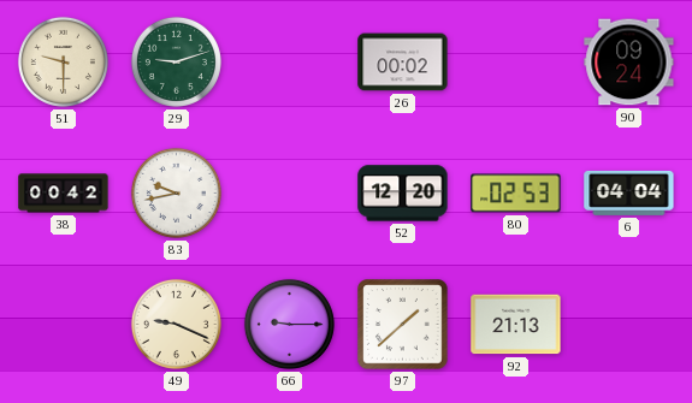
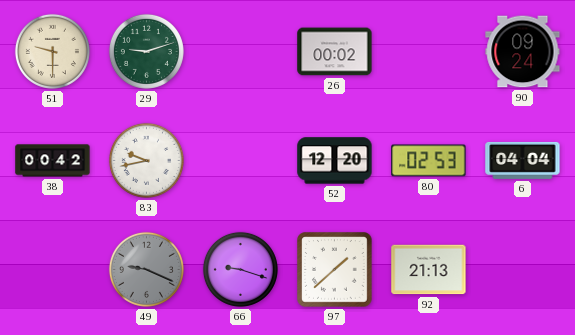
49 dial: cream -> grey (146, 269)
66: 9:15 -> 9:18 (240, 269)
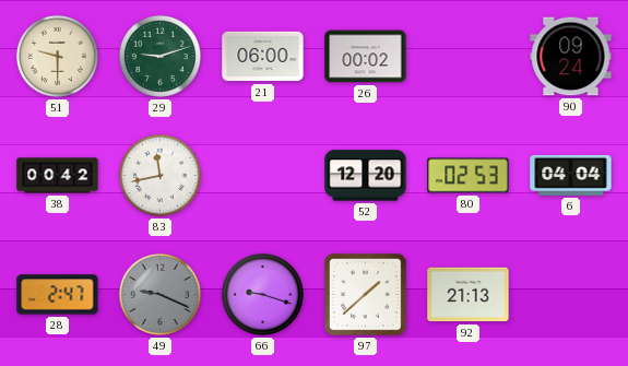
21: none -> 06:00 (263, 57)
83: 9:43 -> 11:43 (159, 175)
28: none -> 2:47 (58, 295)
